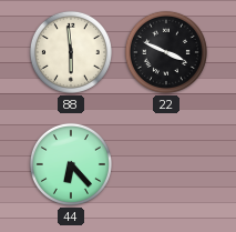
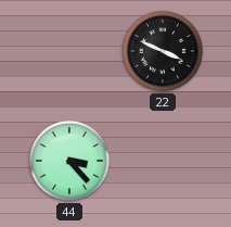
88: 5:59 -> none (71, 52)
44: 6:23 -> 3:23 (69, 161)
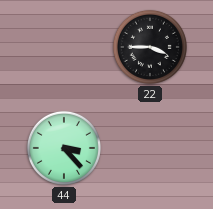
22: 3:49 -> 3:45 (150, 47)
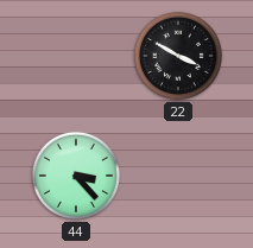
22: 3:45 -> 3:50 (178, 56)
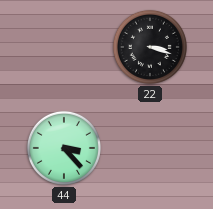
22: 3:50 -> 3:18 (150, 47)
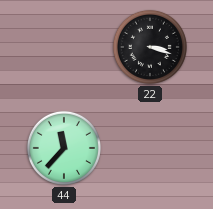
44: 3:23 -> 11:37 (64, 148)
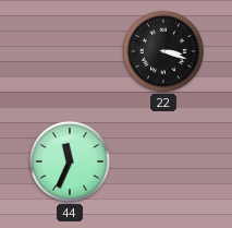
44: 11:37 -> 11:34 (70, 161)
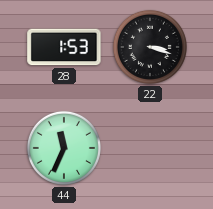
28: none -> 1:53 (64, 47)
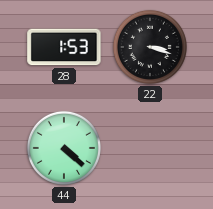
44: 11:34 -> 4:22 (64, 148)
